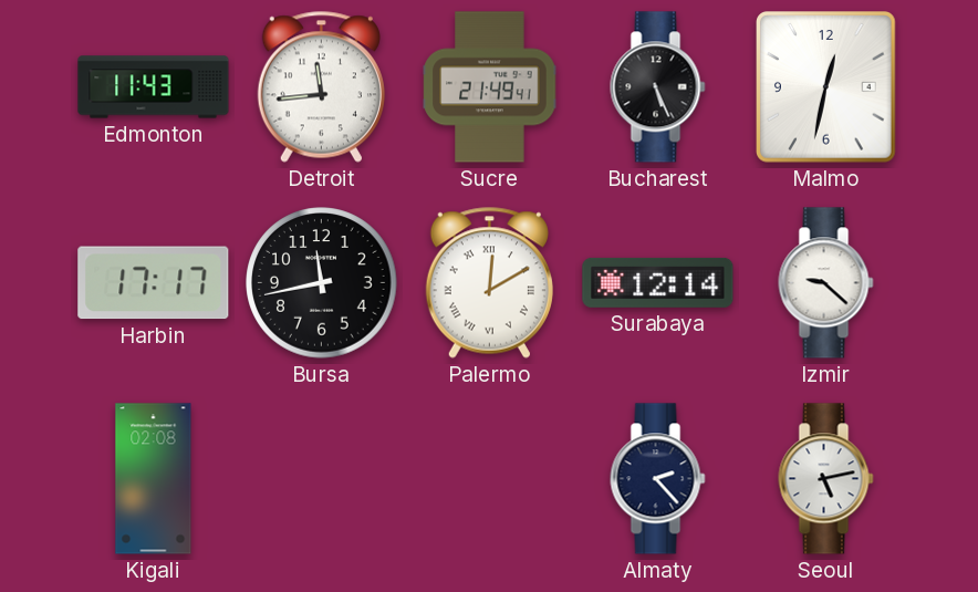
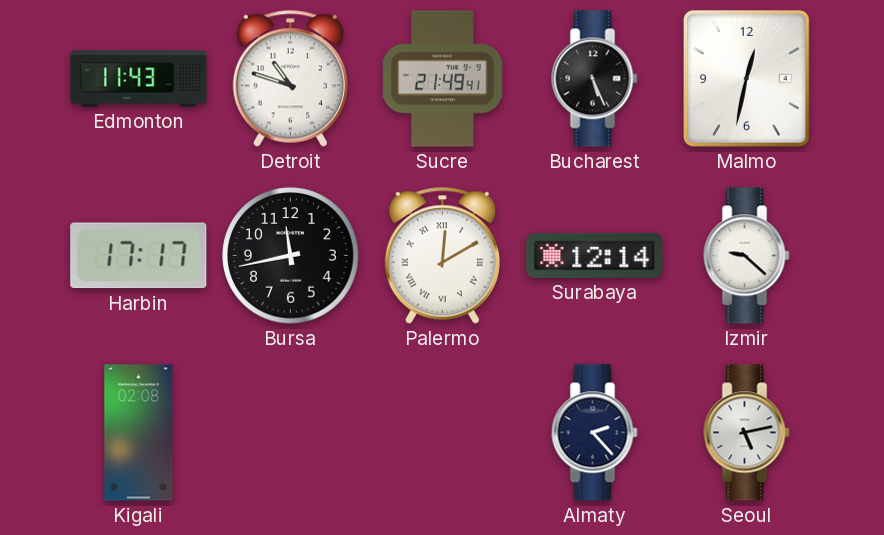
Detroit: 11:44 -> 10:48 (290, 78)
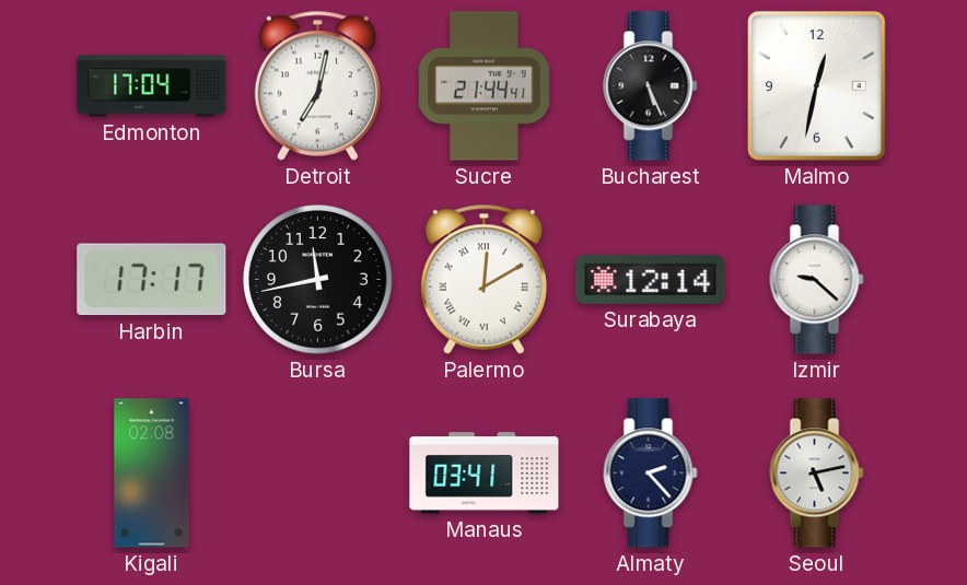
Edmonton: 11:43 -> 17:04 (152, 86)
Detroit: 10:48 -> 7:02 (317, 85)
Sucre: 21:49 -> 21:44 (485, 86)
Manaus: none -> 03:41 (485, 473)
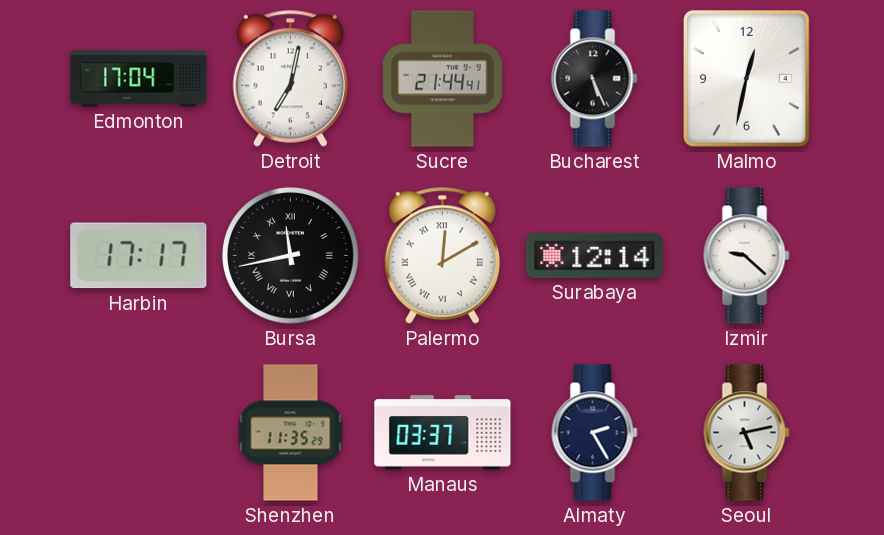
Bursa numerals: Arabic -> Roman (291, 256)
Kigali: 02:08 -> none (152, 473)
Shenzhen: none -> 11:35 (291, 433)
Manaus: 03:41 -> 03:37 (443, 433)
Almaty: 2:23 -> 2:25 (595, 433)
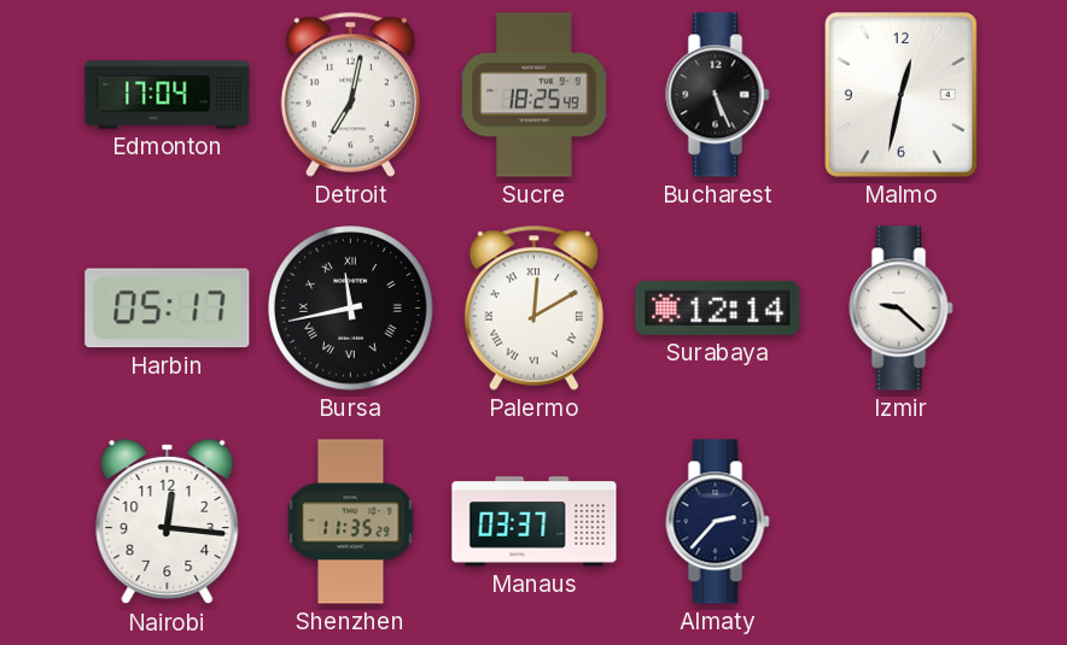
Sucre: 21:44 -> 18:25 (535, 95)
Harbin: 17:17 -> 05:17 (168, 309)
Nairobi: none -> 12:16 (168, 522)
Almaty: 2:25 -> 2:37 (718, 522)
Seoul: 5:13 -> none (747, 433)
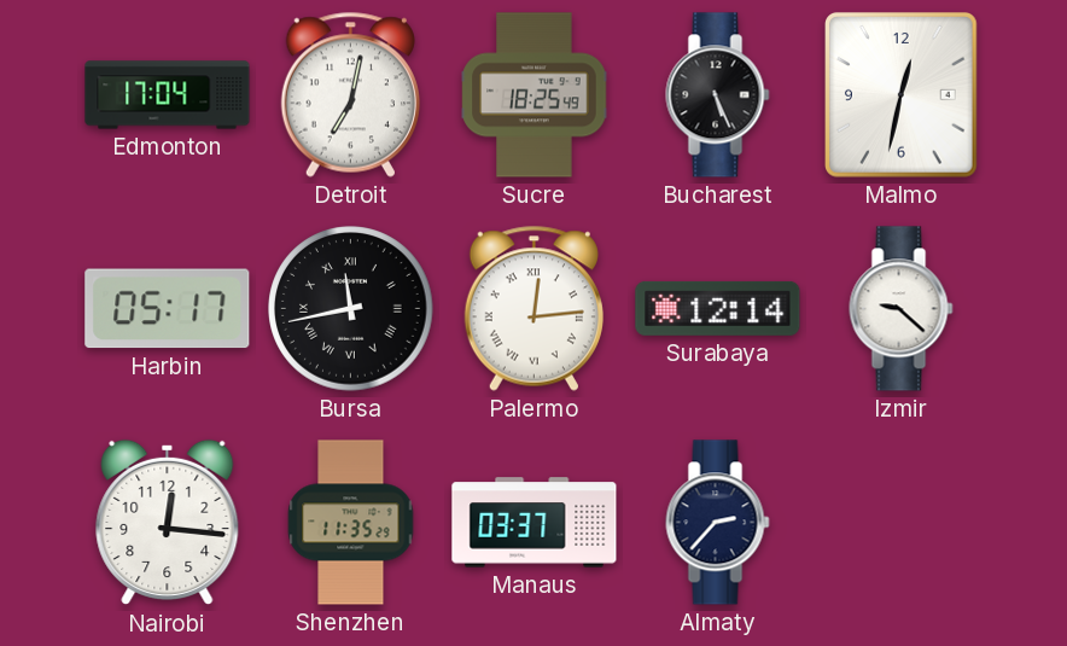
Palermo: 12:10 -> 12:14 (533, 308)
